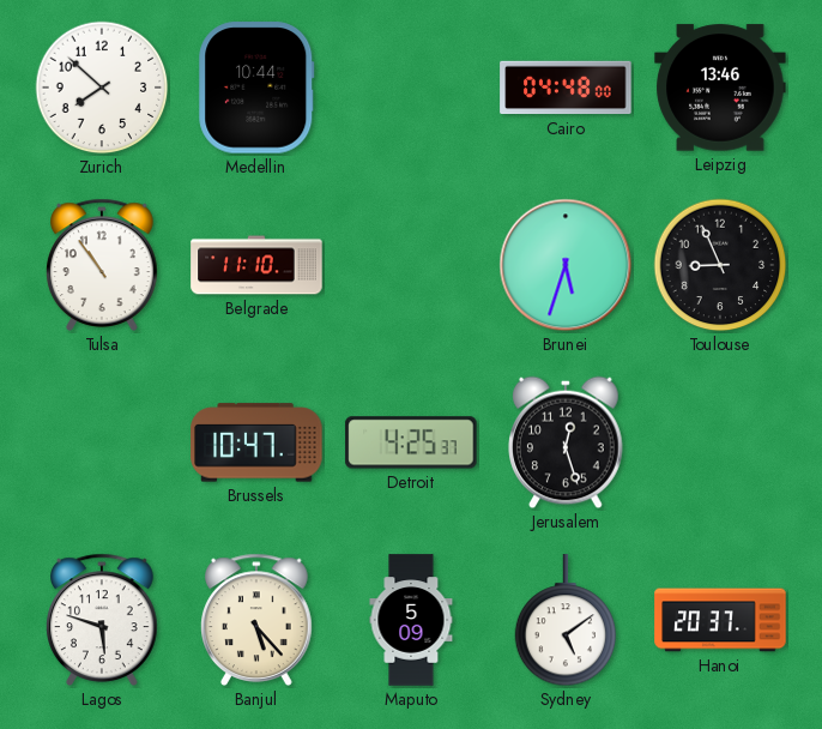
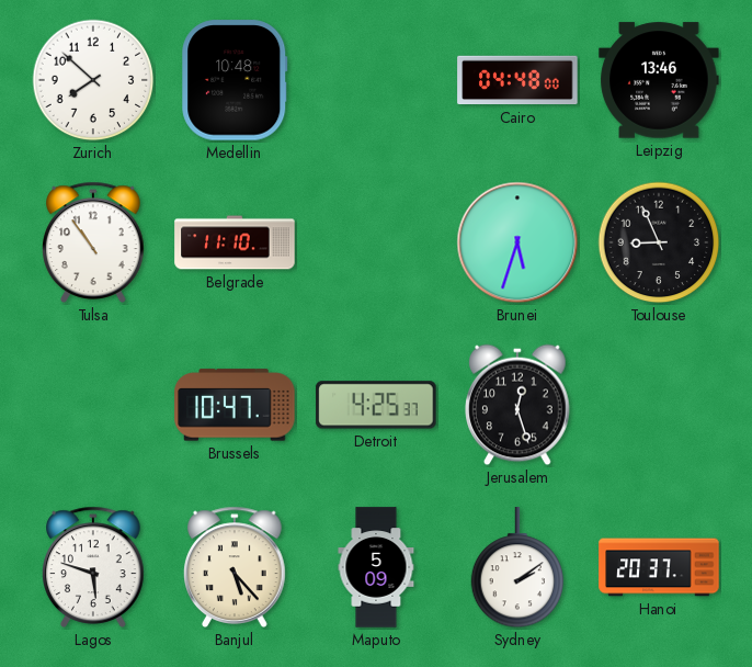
Medellin: 10:44 -> 10:48 (235, 80)
Sydney: 5:09 -> 2:09 (517, 568)
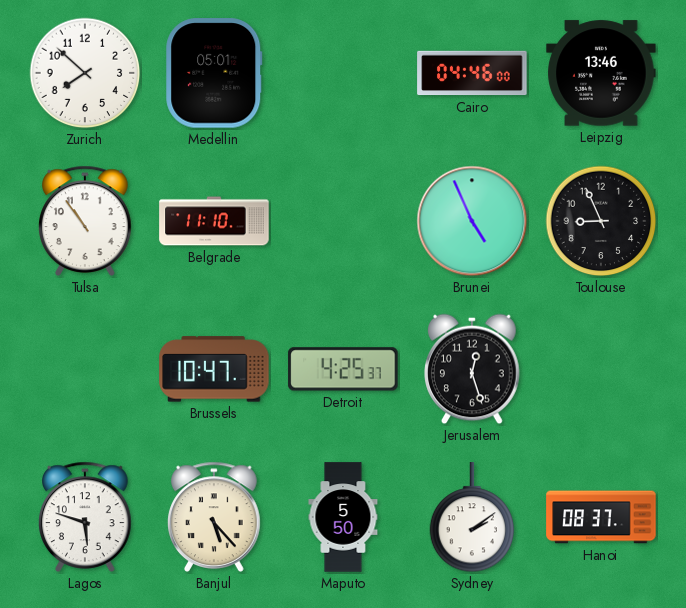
Medellin: 10:48 -> 05:01 (214, 73)
Cairo: 04:48 -> 04:46 (472, 73)
Brunei: 5:33 -> 4:56 (472, 221)
Maputo: 5:09 -> 5:50 (343, 517)
Hanoi: 20:37 -> 08:37 (601, 517)
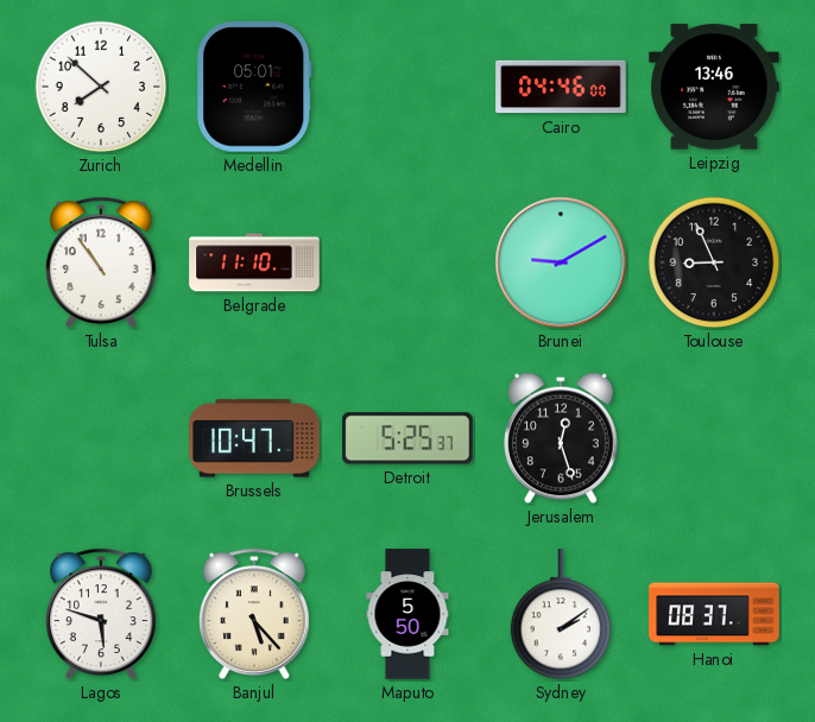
Brunei: 4:56 -> 9:10 (561, 262)
Detroit: 4:25 -> 5:25 (407, 438)
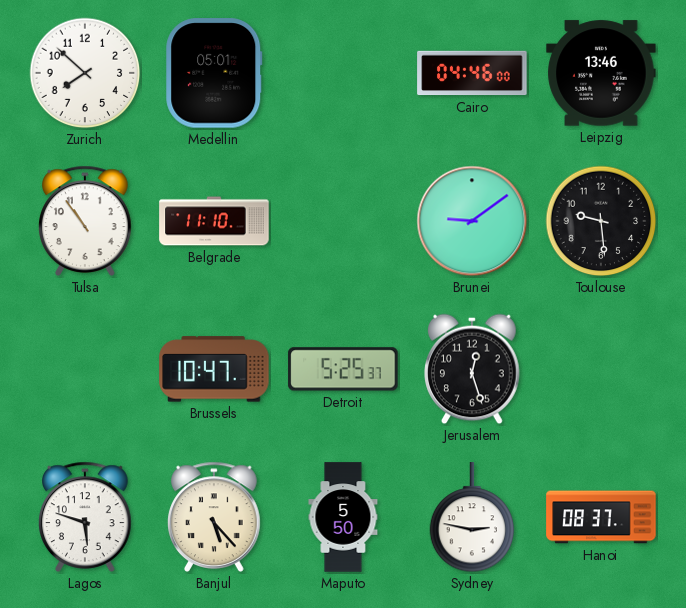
Brunei: 9:10 -> 9:09 (472, 221)
Toulouse: 8:56 -> 9:29 (601, 221)
Sydney: 2:09 -> 2:47 (472, 518)
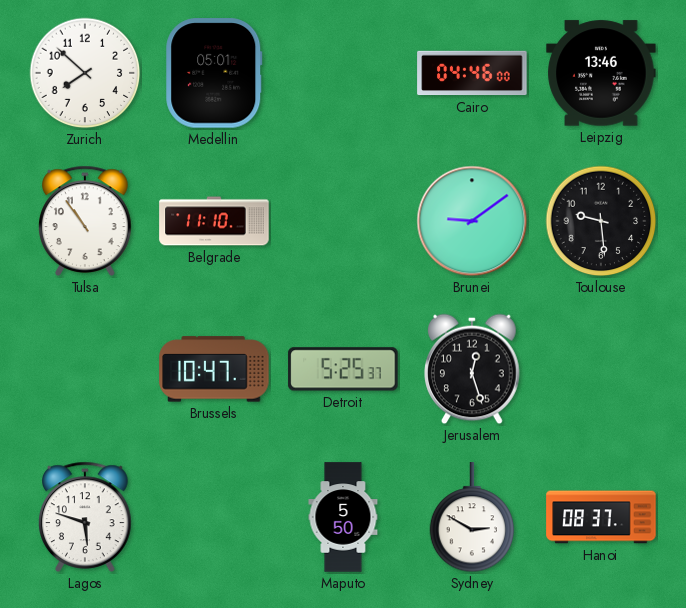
Banjul: 5:23 -> none (215, 517)
Sydney: 2:47 -> 2:50 (472, 518)
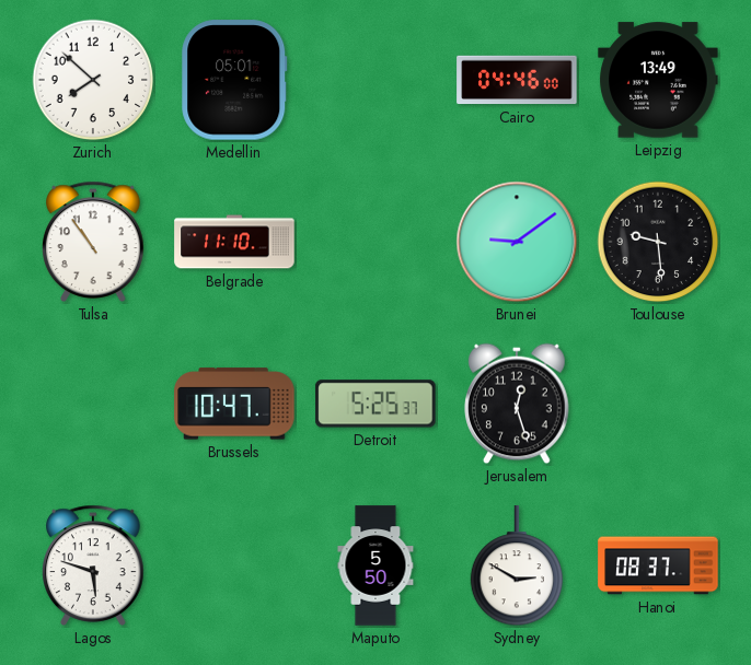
Leipzig: 13:46 -> 13:49 (658, 80)
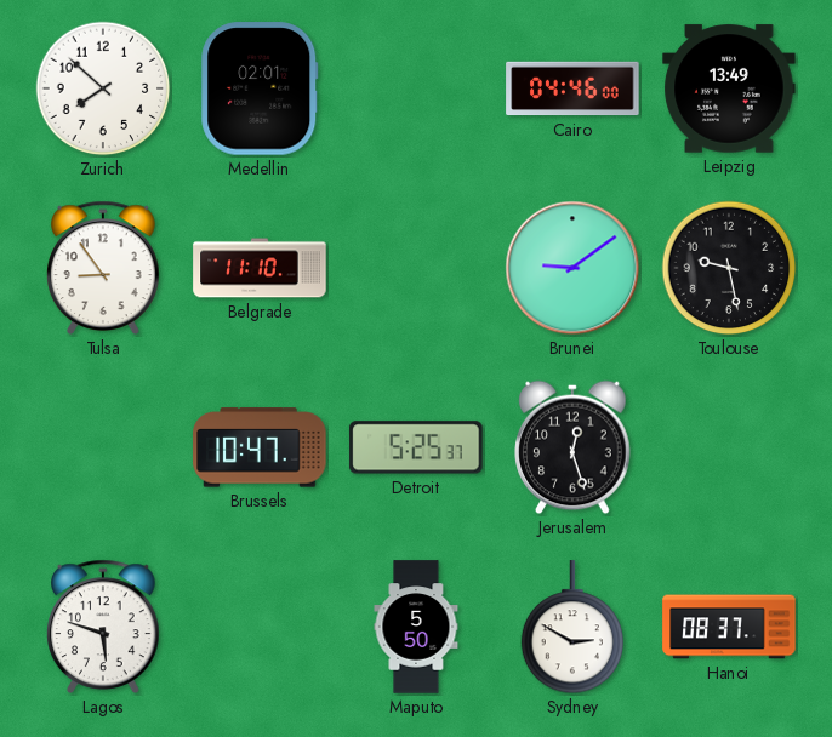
Medellin: 05:01 -> 02:01 (260, 88)
Tulsa: 10:54 -> 8:54 (104, 268)
Toulouse: 9:29 -> 9:28 (729, 268)
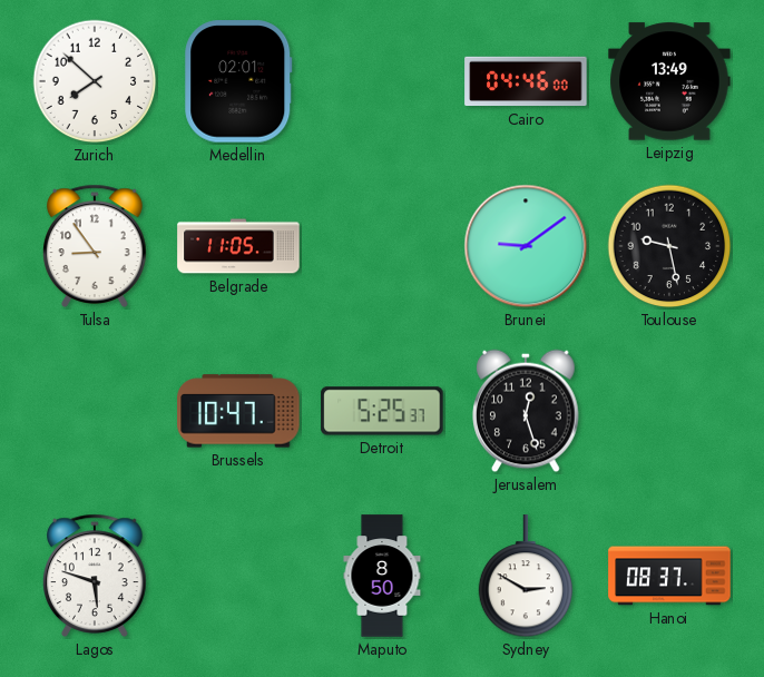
Belgrade: 11:10 -> 11:05 (238, 246)
Maputo: 5:50 -> 8:50 (382, 576)
